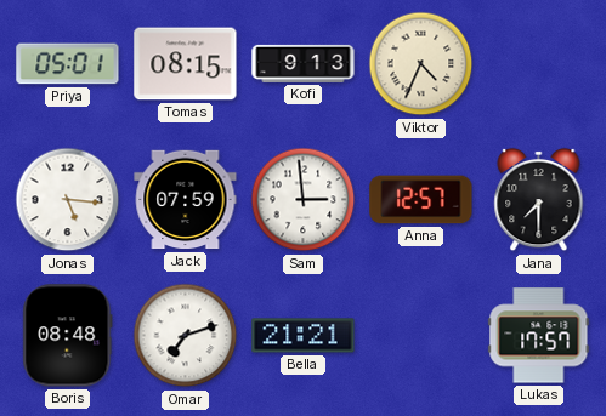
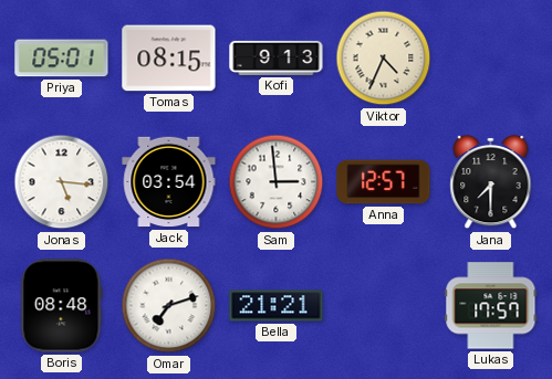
Jack: 07:59 -> 03:54 (169, 182)
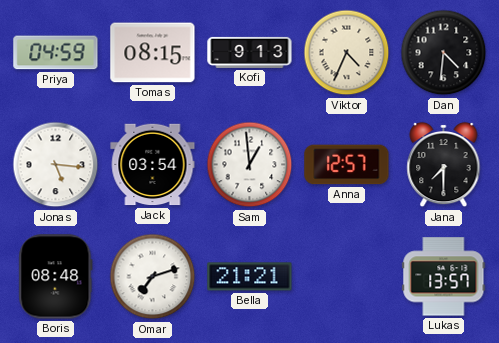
Priya: 05:01 -> 04:59 (56, 53)
Dan: none -> 4:31 (444, 53)
Sam: 2:59 -> 12:59 (250, 165)
Lukas: 17:57 -> 13:57 (444, 277)
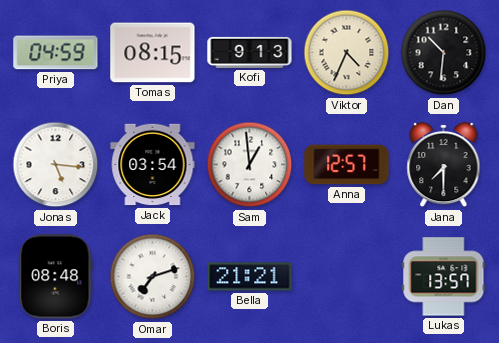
Dan: 4:31 -> 10:31 (444, 53)
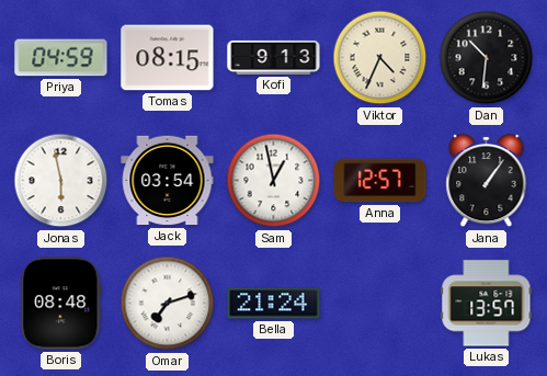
Jonas: 5:16 -> 5:58 (61, 181)
Sam: 12:59 -> 12:58 (274, 181)
Jana: 7:30 -> 1:06 (487, 181)
Bella: 21:21 -> 21:24 (274, 304)
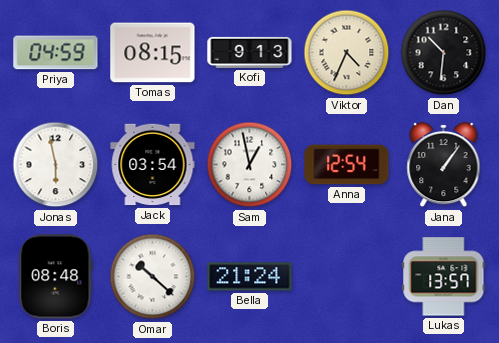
Anna: 12:57 -> 12:54 (347, 165)
Omar: 7:12 -> 10:22 (153, 277)
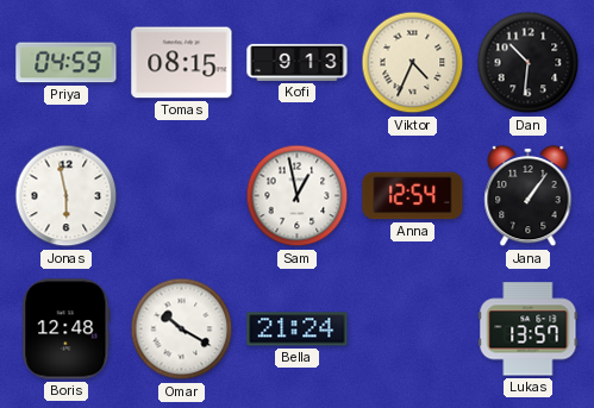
Jack: 03:54 -> none (153, 165)
Boris: 08:48 -> 12:48 (67, 329)
Omar: 10:22 -> 10:20 (182, 329)
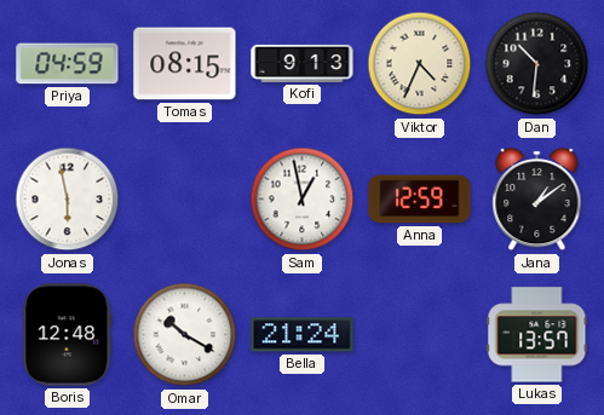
Anna: 12:54 -> 12:59 (420, 200)
Jana: 1:06 -> 1:09 (537, 200)
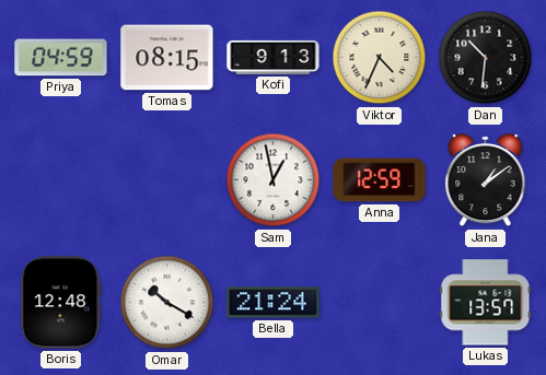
Jonas: 5:58 -> none (68, 200)
